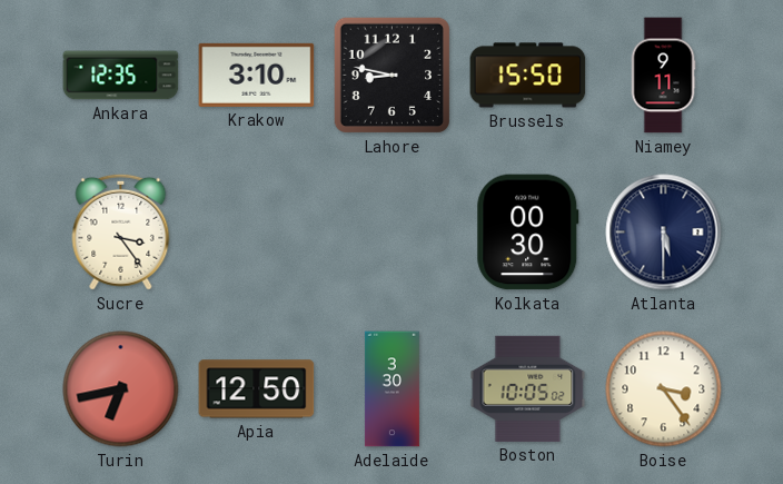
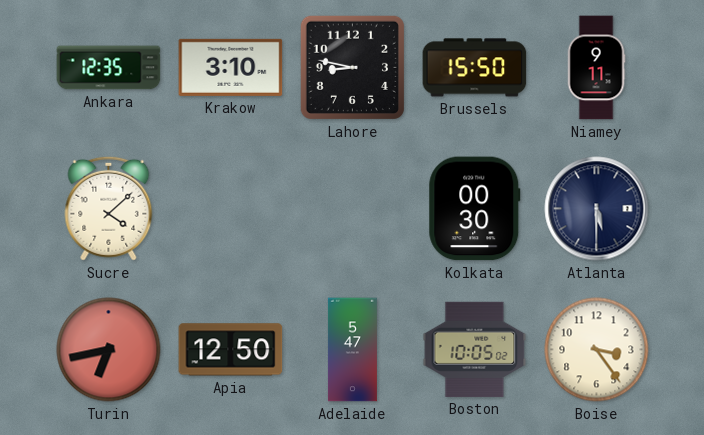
Sucre: 3:24 -> 4:08 (109, 208)
Adelaide: 3:30 -> 5:47 (352, 350)
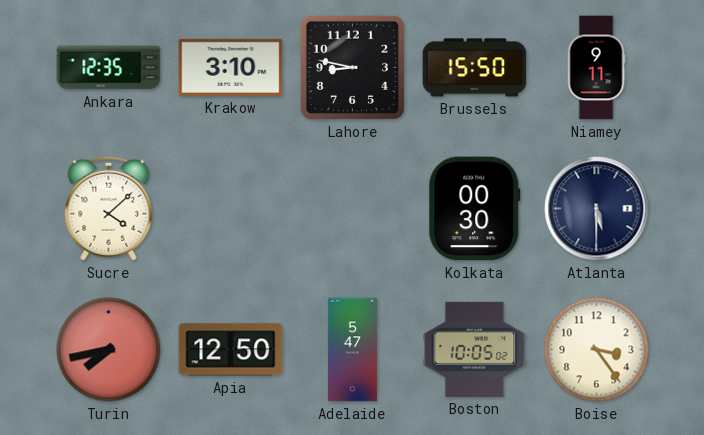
Turin: 6:43 -> 7:43 (109, 350)
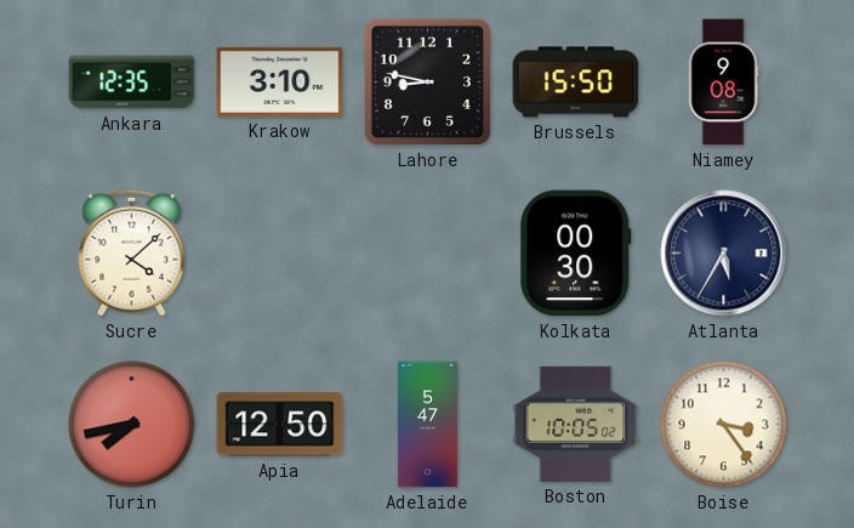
Niamey: 9:11 -> 9:08 (723, 83)
Atlanta: 5:30 -> 5:35 (724, 254)
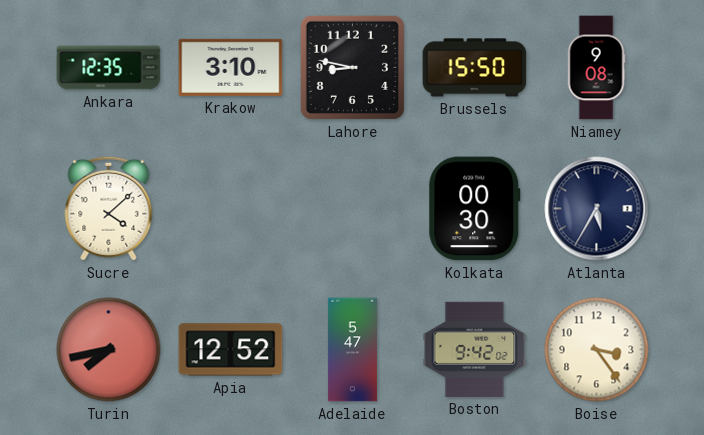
Apia: 12:50 -> 12:52 (231, 350)
Boston: 10:05 -> 9:42 (475, 349)
